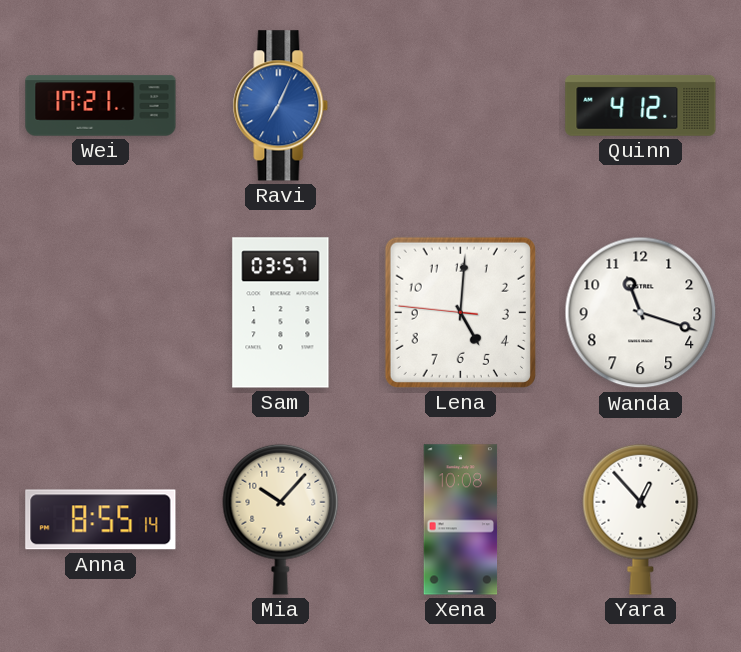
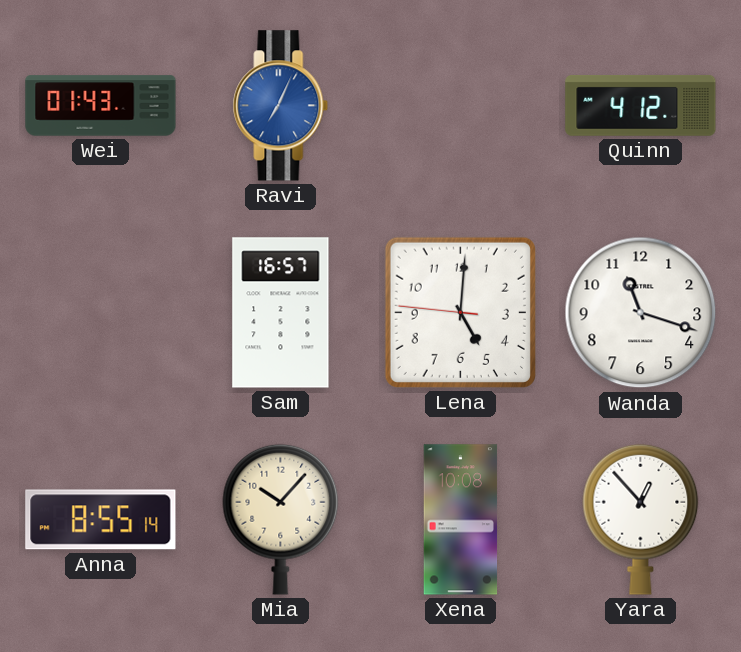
Wei: 17:21 -> 01:43 (101, 106)
Sam: 03:57 -> 16:57 (281, 313)
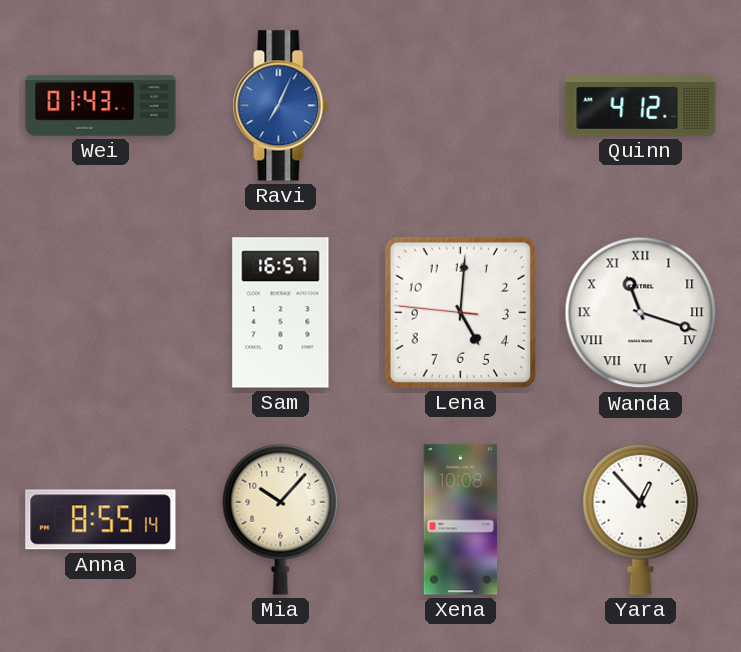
Wanda numerals: Arabic -> Roman (641, 313)
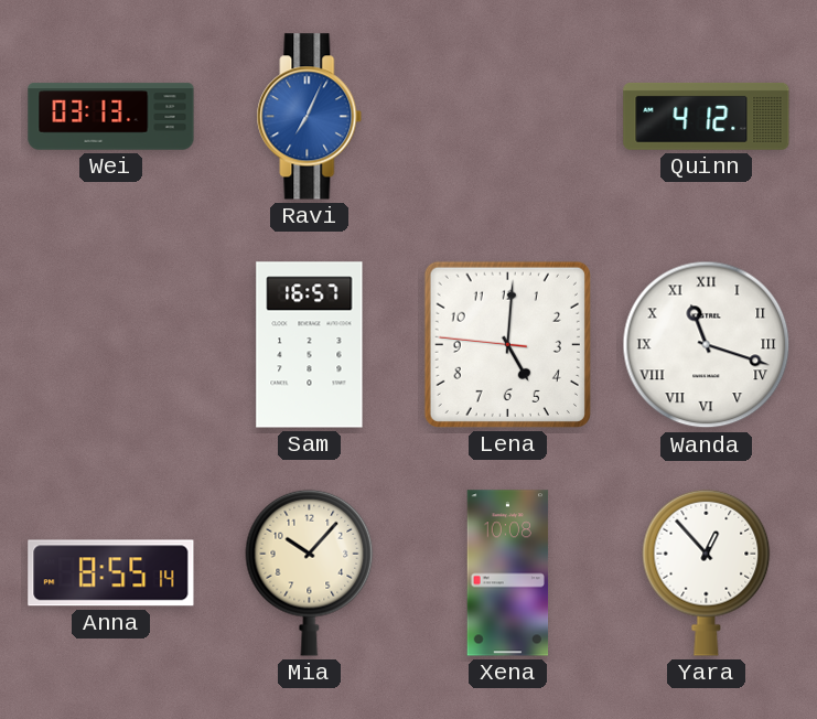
Wei: 01:43 -> 03:13 (111, 117)
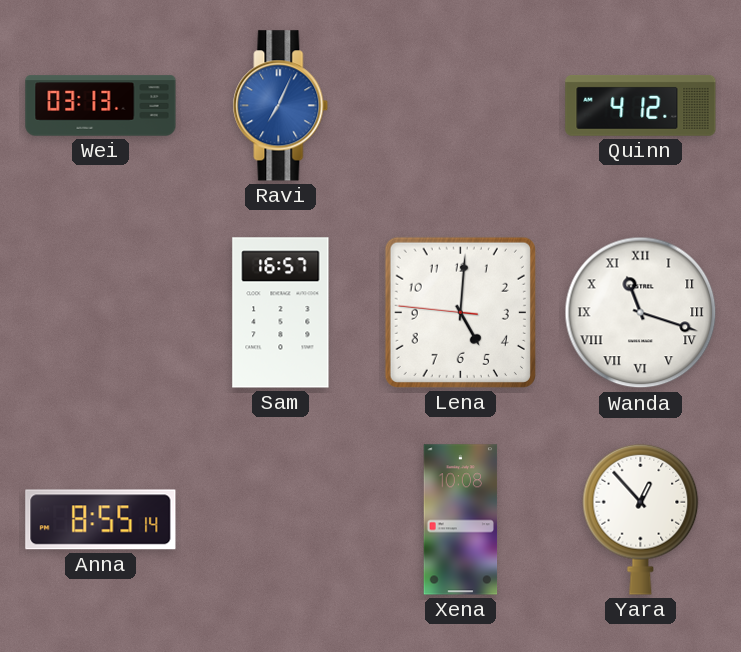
Mia: 10:07 -> none (310, 572)
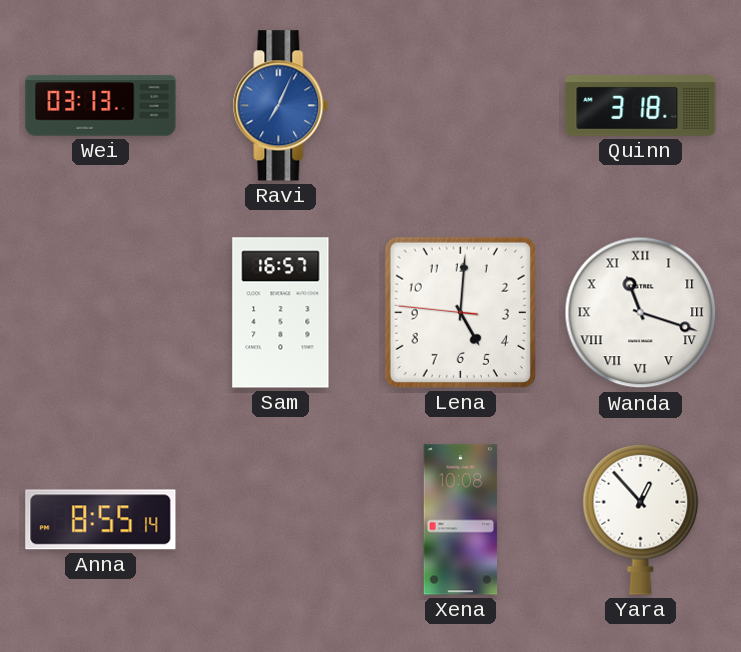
Quinn: 4:12 -> 3:18 (641, 105)
